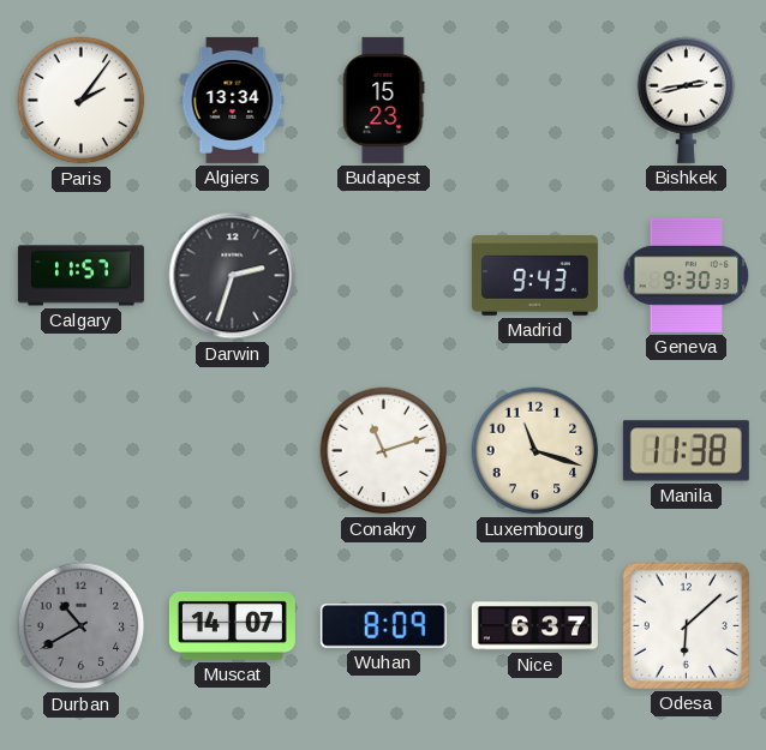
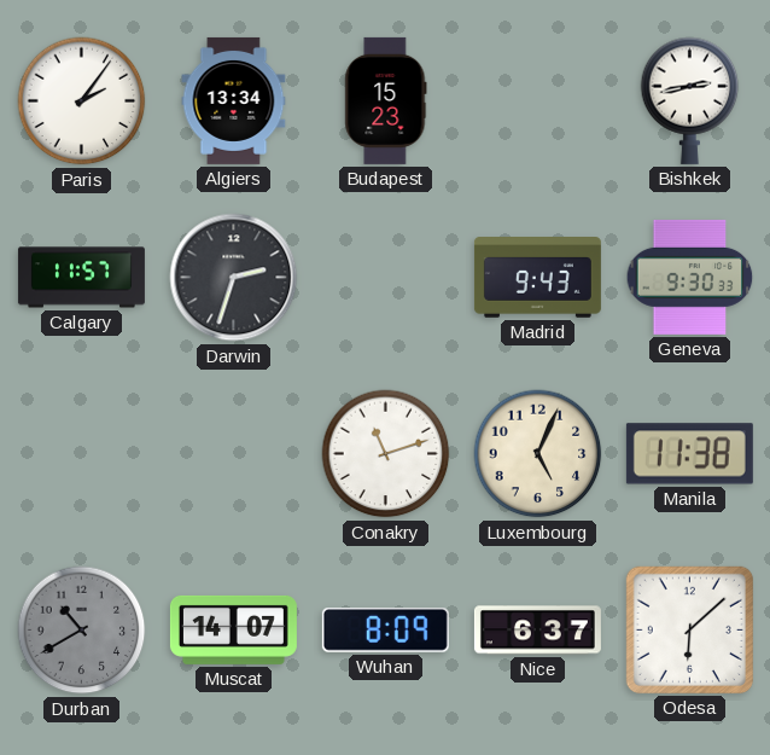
Luxembourg: 11:18 -> 5:04 (538, 454)
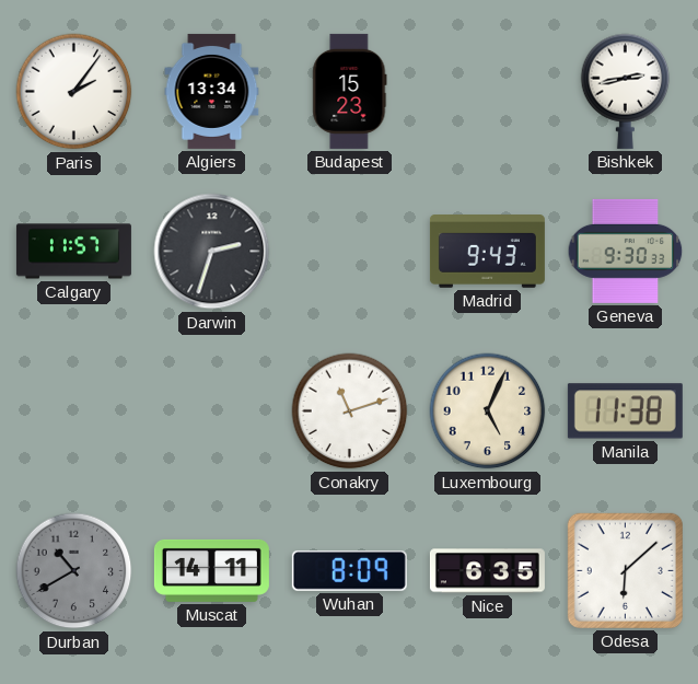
Muscat: 14:07 -> 14:11 (211, 570)
Nice: 6:37 -> 6:35 (487, 571)
